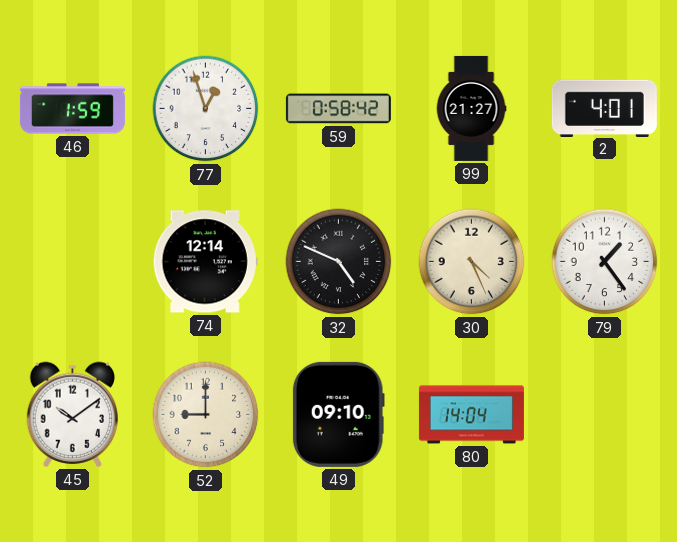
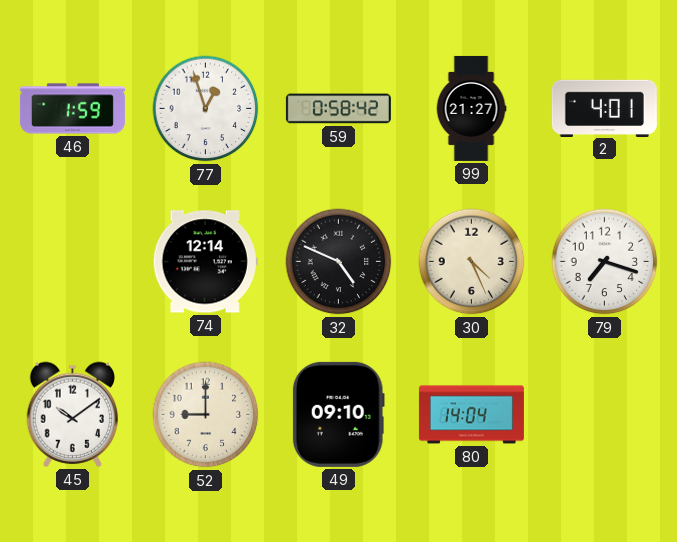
79: 1:24 -> 7:18 (605, 262)
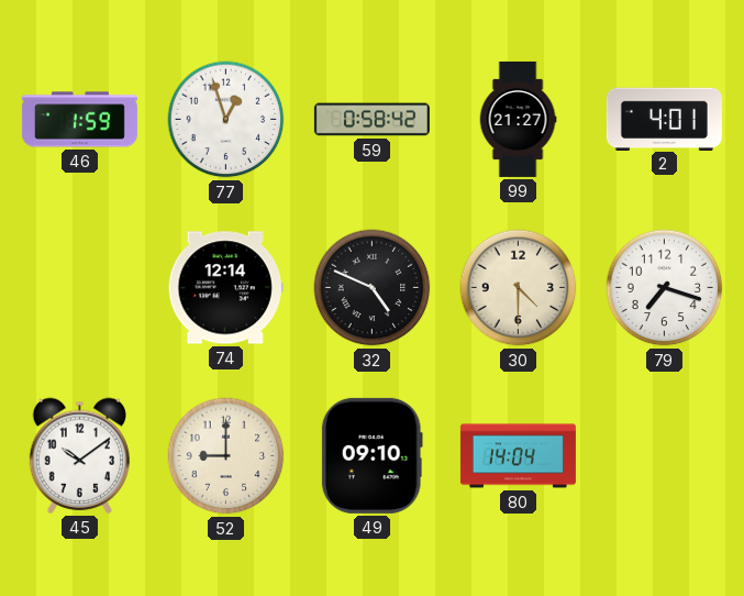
30: 4:26 -> 4:30 (519, 288)
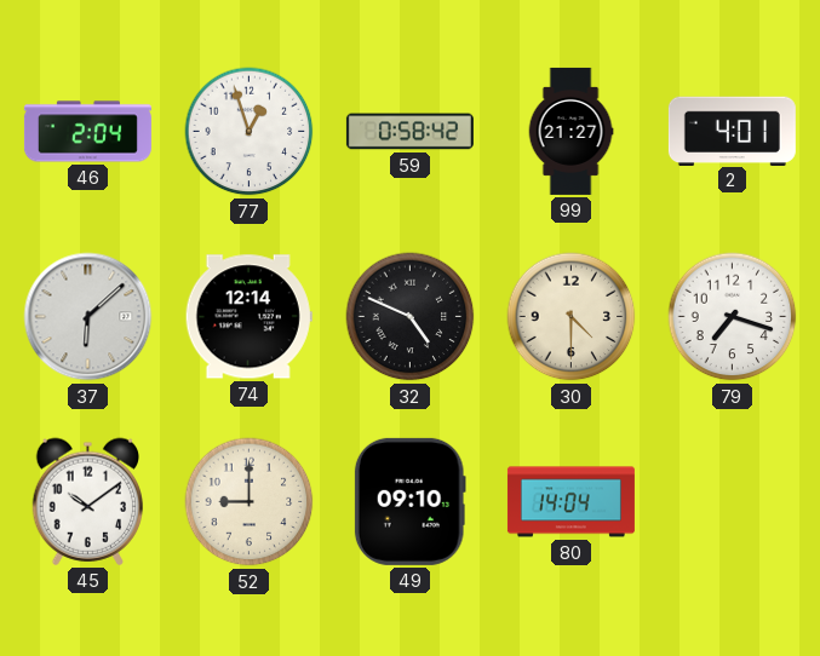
46: 1:59 -> 2:04 (87, 132)
37: none -> 6:08 (88, 317)
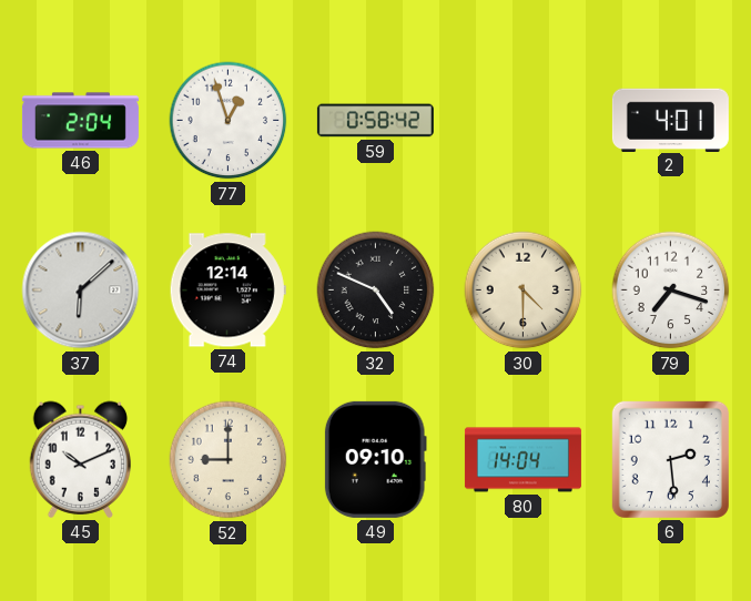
99: 21:27 -> none (570, 131)
45: 10:09 -> 10:11 (81, 459)
6: none -> 2:29 (670, 459)
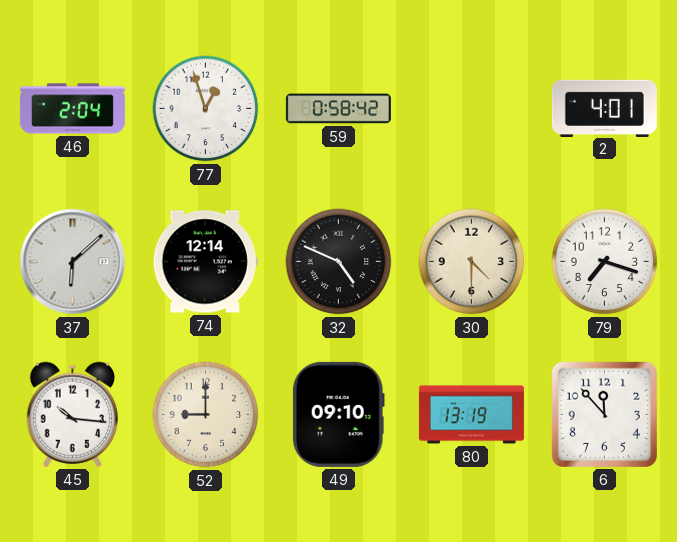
45: 10:11 -> 10:16 (73, 414)
80: 14:04 -> 13:19 (471, 415)
6: 2:29 -> 11:53 (604, 414)
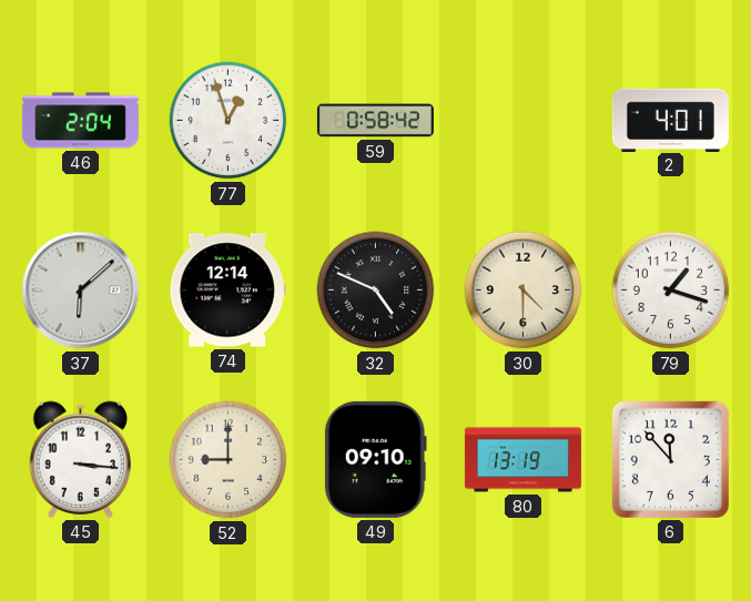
79: 7:18 -> 1:18 (671, 291)
45: 10:16 -> 3:16 (81, 459)
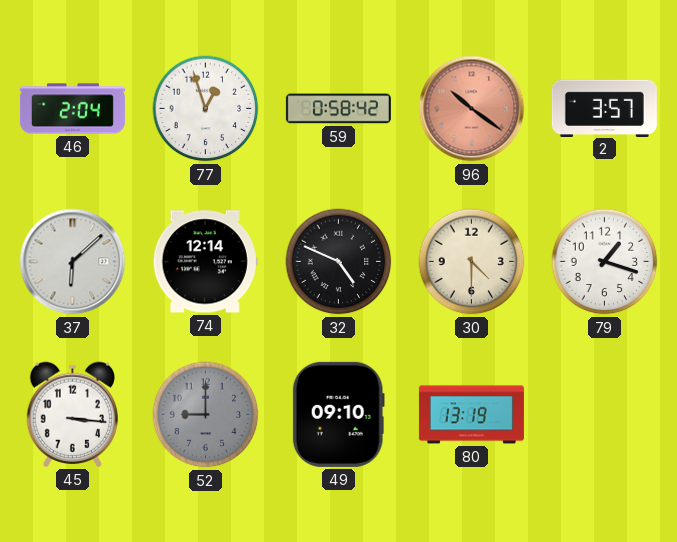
96: none -> 10:21 (472, 109)
2: 4:01 -> 3:57 (604, 108)
52 dial: cream -> grey (206, 415)
6: 11:53 -> none (670, 459)
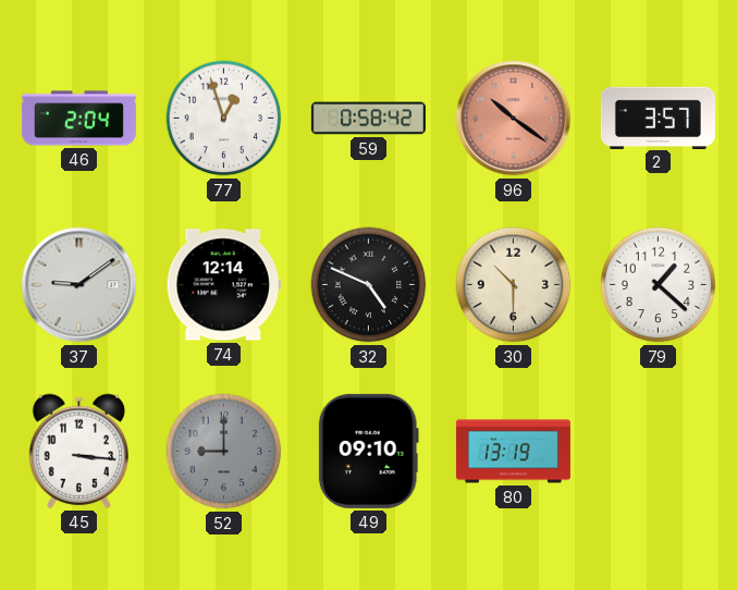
37: 6:08 -> 9:09 (79, 285)
30: 4:30 -> 10:30 (514, 285)
79: 1:18 -> 1:22 (659, 285)
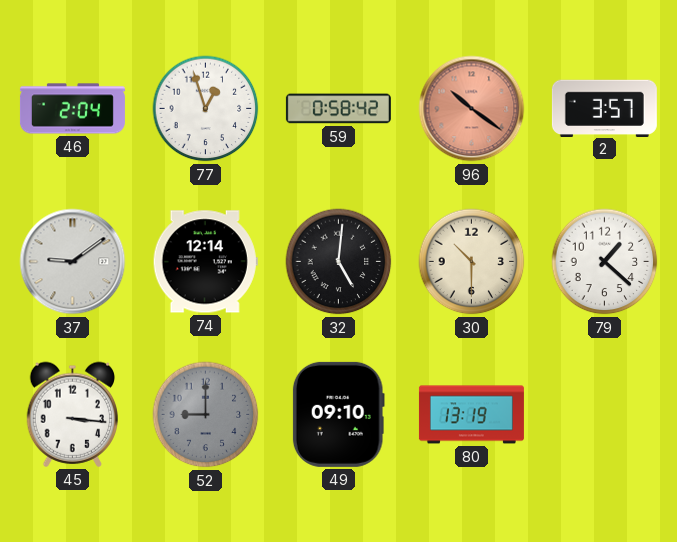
32: 4:49 -> 5:01 (339, 262)
